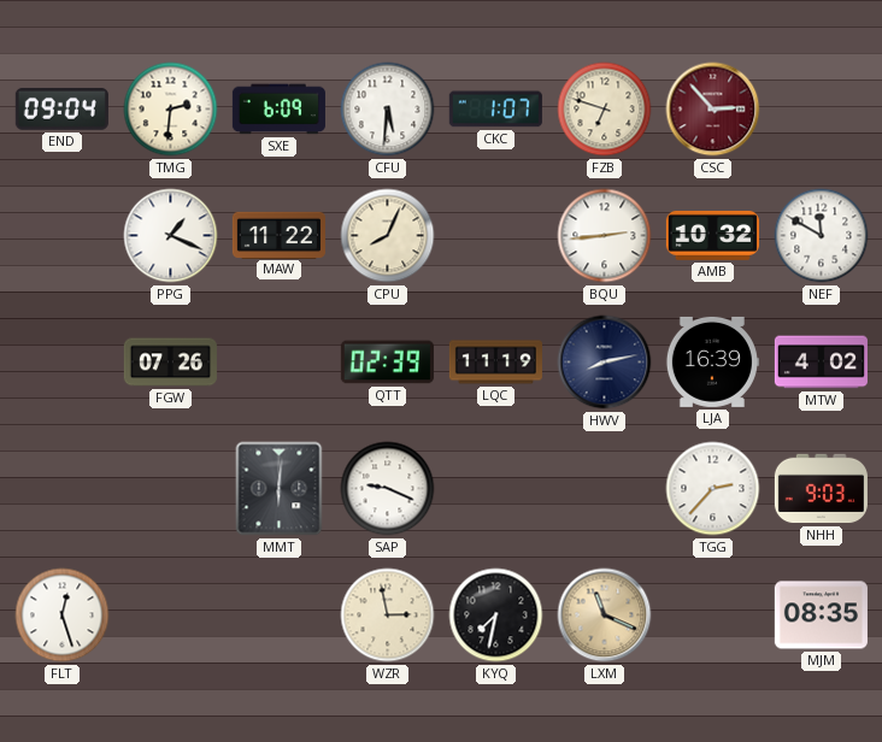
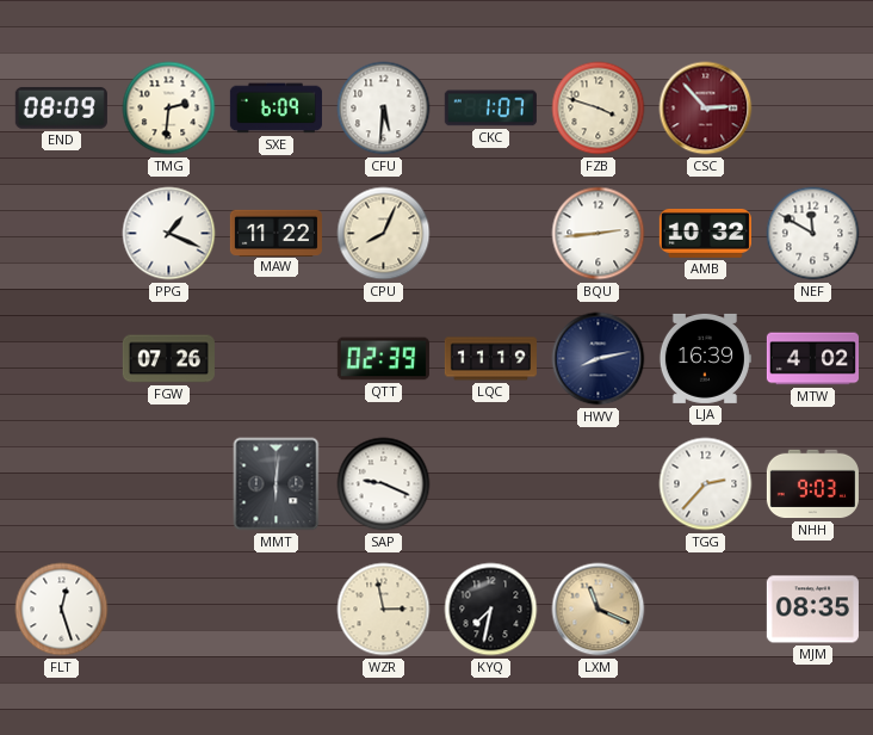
END: 09:04 -> 08:09 (61, 107)
FZB: 6:48 -> 3:48 (599, 109)
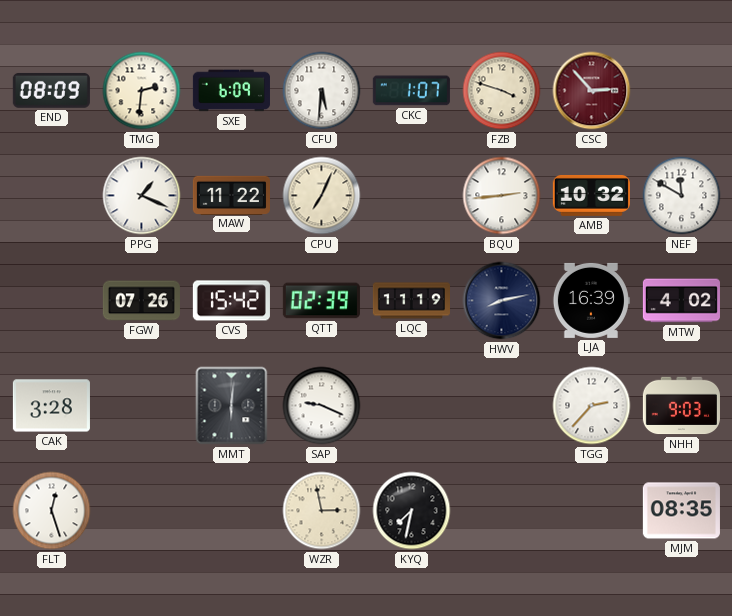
CPU: 8:04 -> 7:04 (322, 196)
CVS: none -> 15:42 (231, 301)
CAK: none -> 3:28 (51, 406)
LXM: 11:19 -> none (599, 610)
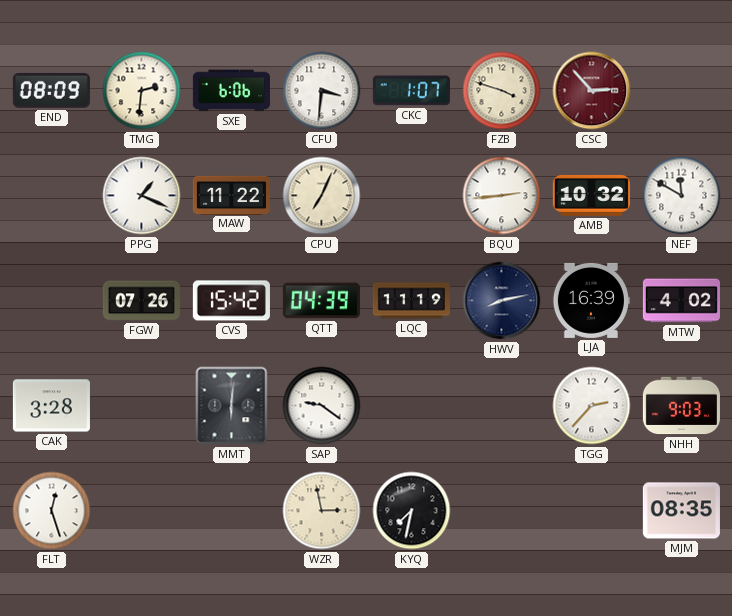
SXE: 6:09 -> 6:06 (231, 91)
CFU: 5:31 -> 3:31 (322, 91)
QTT: 02:39 -> 04:39 (321, 301)
SAP: 9:19 -> 9:21 (322, 406)
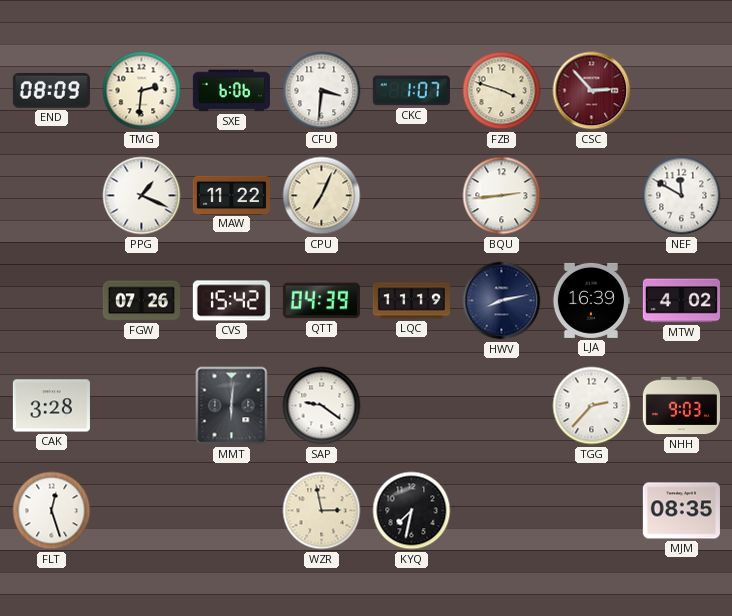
AMB: 10:32 -> none (591, 195)
